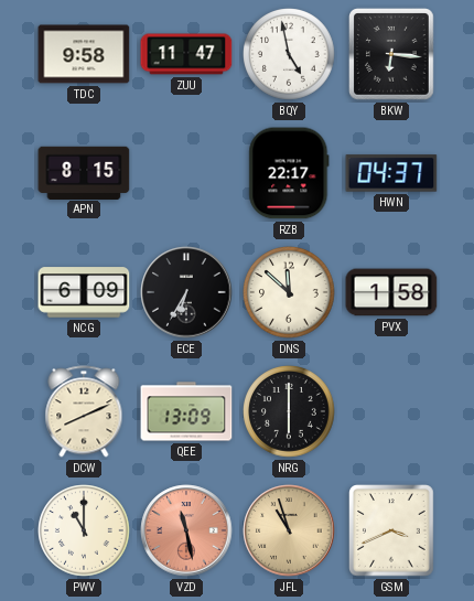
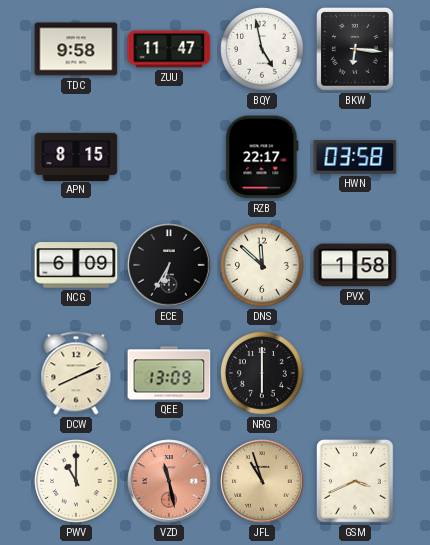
HWN: 04:37 -> 03:58 (355, 157)
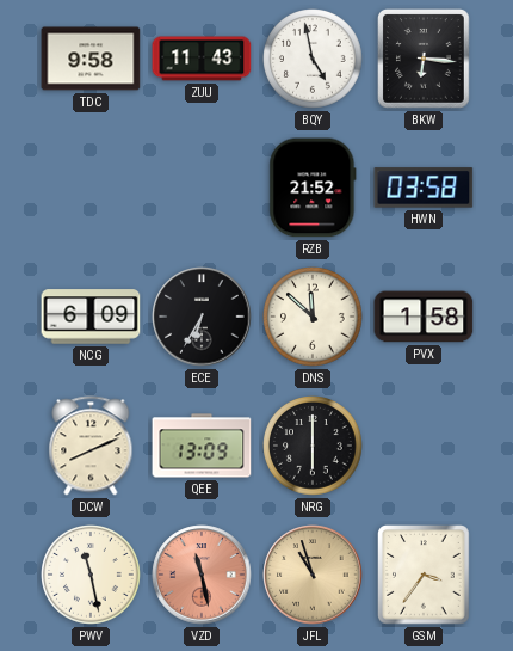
ZUU: 11:47 -> 11:43 (202, 59)
APN: 8:15 -> none (76, 156)
RZB: 22:17 -> 21:52 (313, 188)
PWV: 11:00 -> 11:28 (91, 575)
GSM: 3:41 -> 3:36 (425, 575)
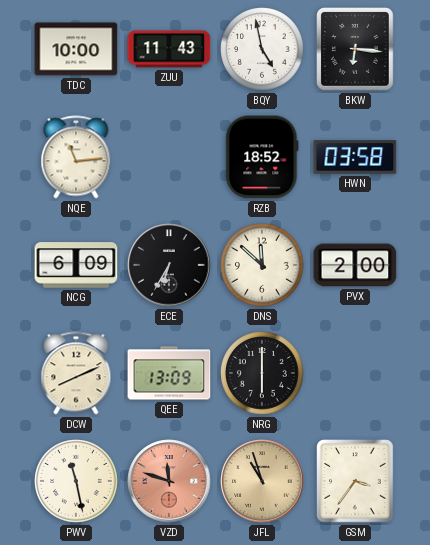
TDC: 9:58 -> 10:00 (76, 49)
NQE: none -> 11:14 (76, 157)
RZB: 21:52 -> 18:52 (262, 157)
PVX: 1:58 -> 2:00 (355, 265)
VZD: 11:28 -> 11:48 (169, 481)
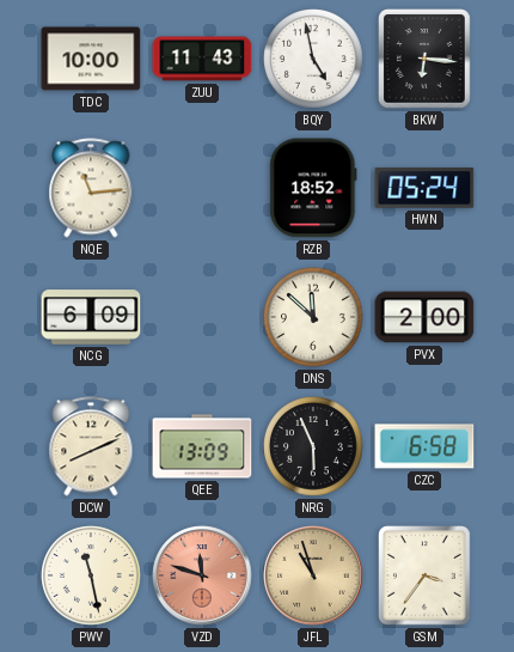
HWN: 03:58 -> 05:24 (424, 188)
ECE: 6:35 -> none (169, 265)
NRG: 6:00 -> 5:56 (313, 446)
CZC: none -> 6:58 (424, 446)
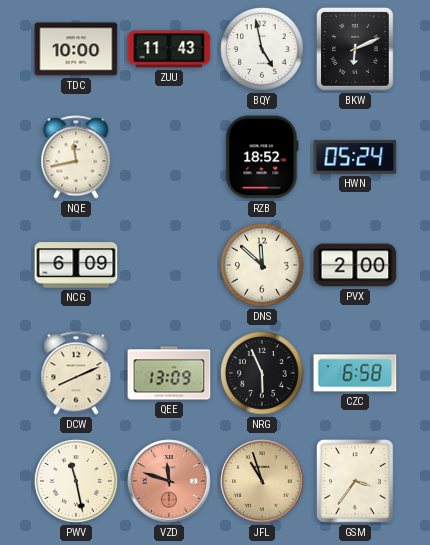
BKW: 6:16 -> 6:11 (356, 49)
NQE: 11:14 -> 11:43 (76, 157)
